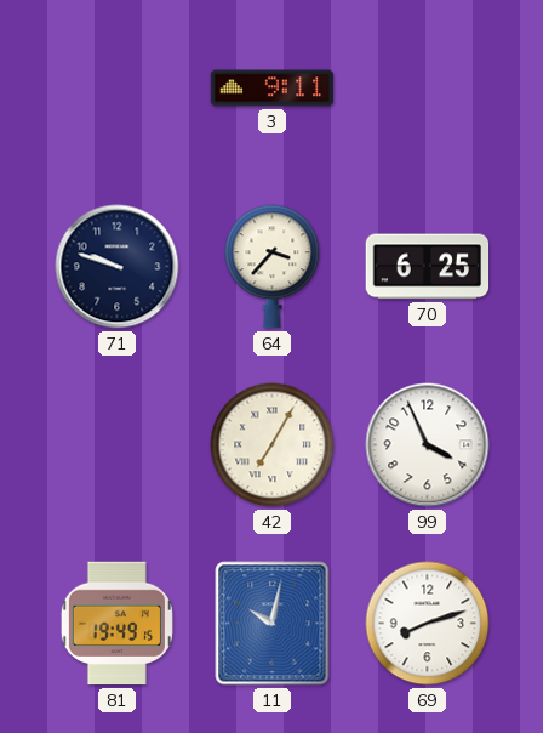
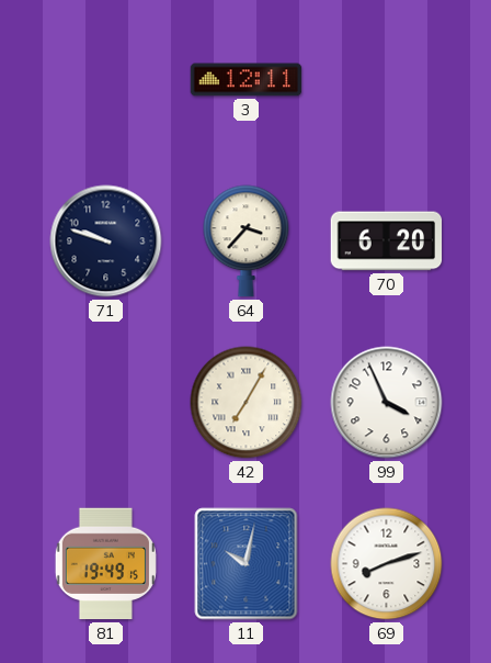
3: 9:11 -> 12:11 (247, 80)
70: 6:25 -> 6:20 (387, 241)
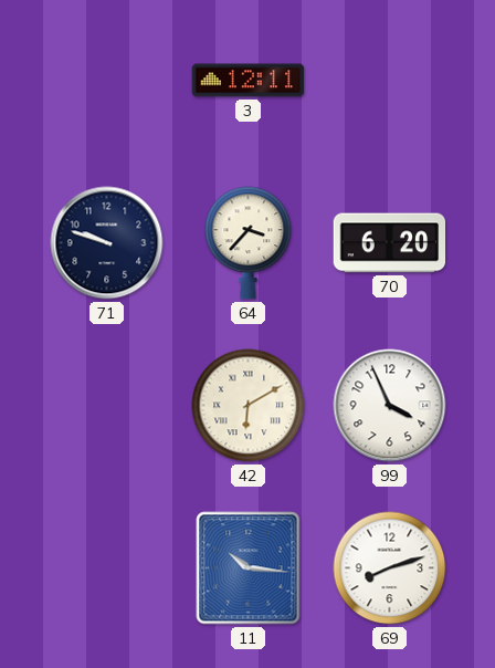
42: 7:05 -> 6:10 (249, 406)
81: 19:49 -> none (105, 564)
11: 10:02 -> 10:16 (249, 568)
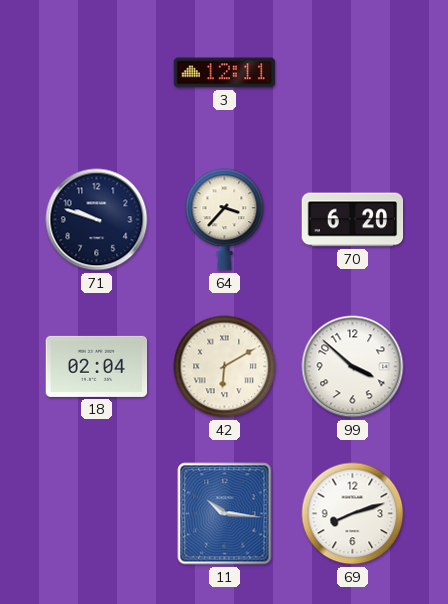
18: none -> 02:04 (97, 366)
99: 3:56 -> 3:52 (353, 367)
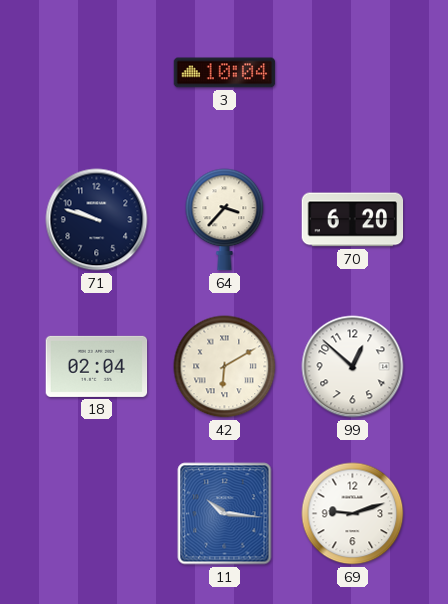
3: 12:11 -> 10:04 (225, 73)
99: 3:52 -> 12:52 (353, 367)
69: 8:12 -> 9:12 (353, 514)
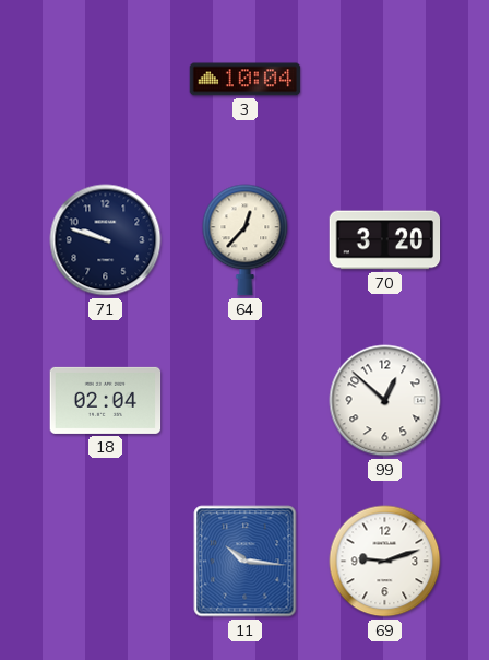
64: 3:37 -> 12:37 (246, 240)
70: 6:20 -> 3:20 (385, 240)
42: 6:10 -> none (225, 367)
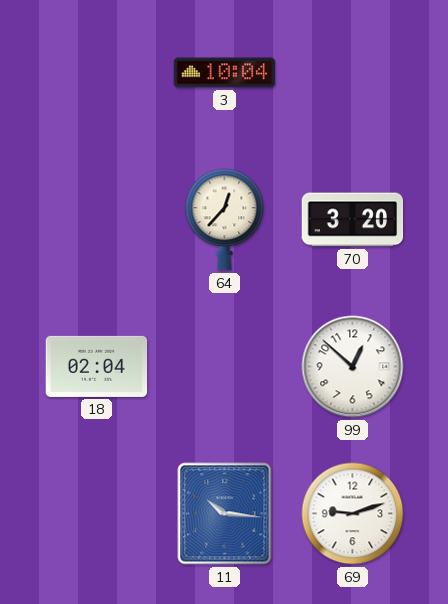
71: 9:48 -> none (106, 240)
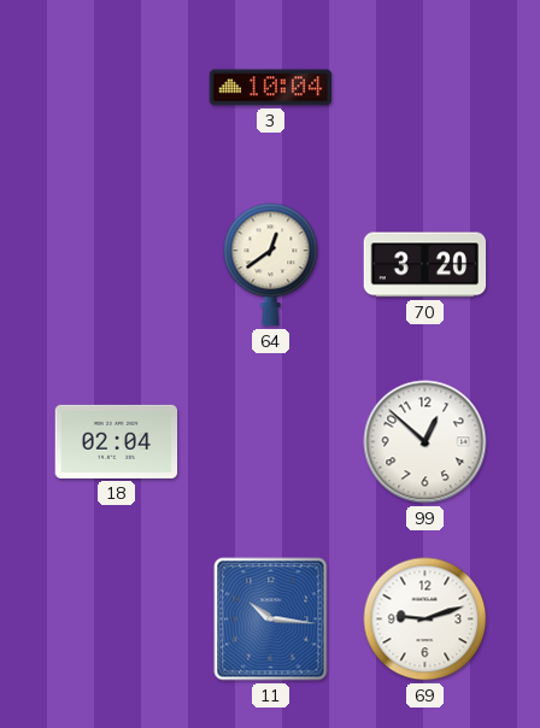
64: 12:37 -> 12:39 (271, 265)
